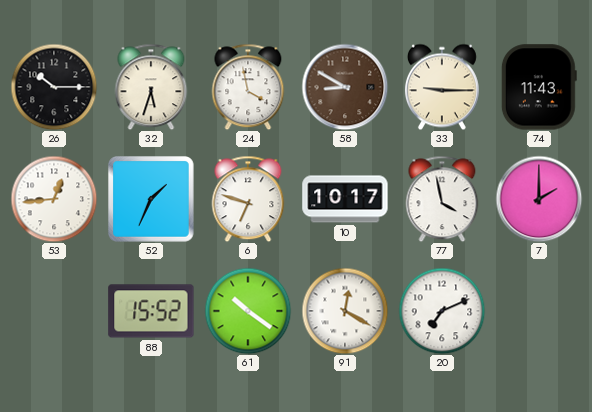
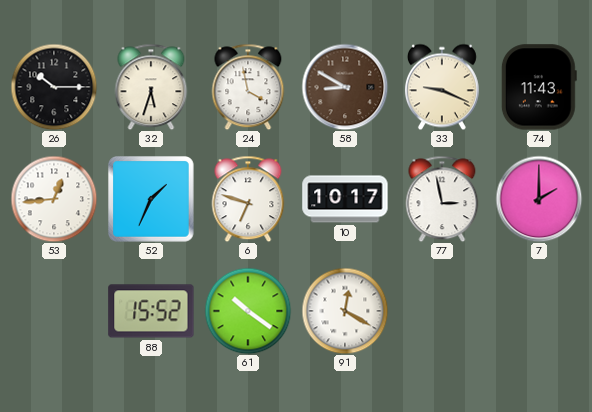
33: 9:15 -> 9:19 (442, 87)
77: 3:58 -> 2:58 (442, 199)
20: 7:11 -> none (442, 311)
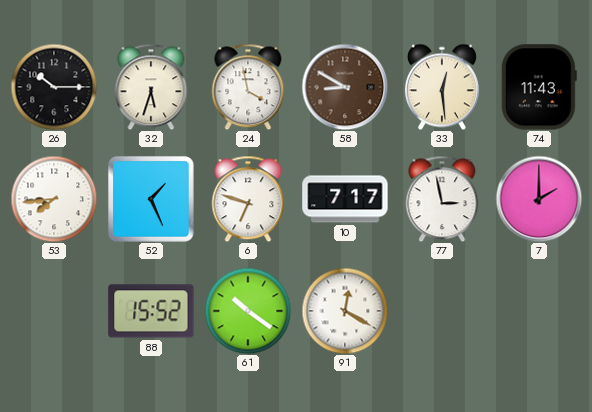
33: 9:19 -> 12:29 (442, 87)
53: 12:44 -> 7:44 (54, 199)
52: 1:34 -> 1:26 (152, 200)
10: 10:17 -> 7:17 (345, 199)
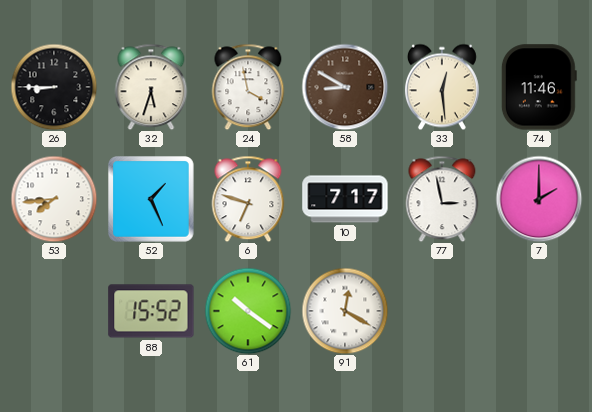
26: 10:15 -> 8:45 (54, 87)
74: 11:43 -> 11:46 (539, 87)
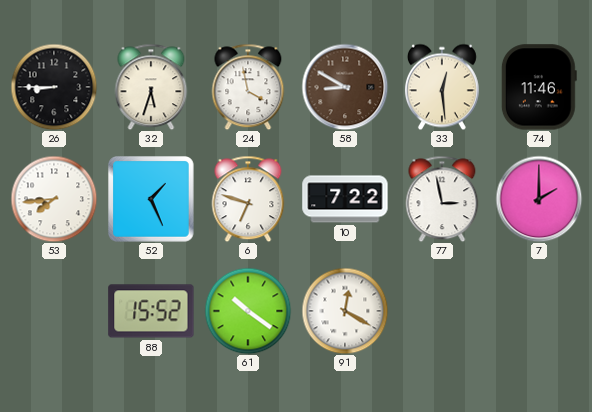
10: 7:17 -> 7:22 (345, 199)
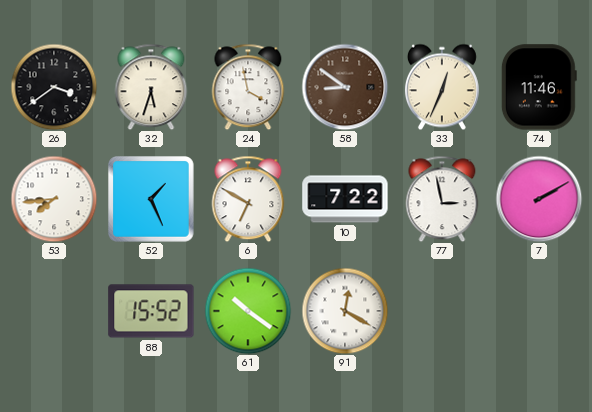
26: 8:45 -> 3:39 (54, 87)
58: 8:50 -> 8:51 (345, 87)
33: 12:29 -> 12:34 (442, 87)
6: 6:48 -> 6:50 (248, 199)
7: 2:00 -> 2:10 (539, 199)
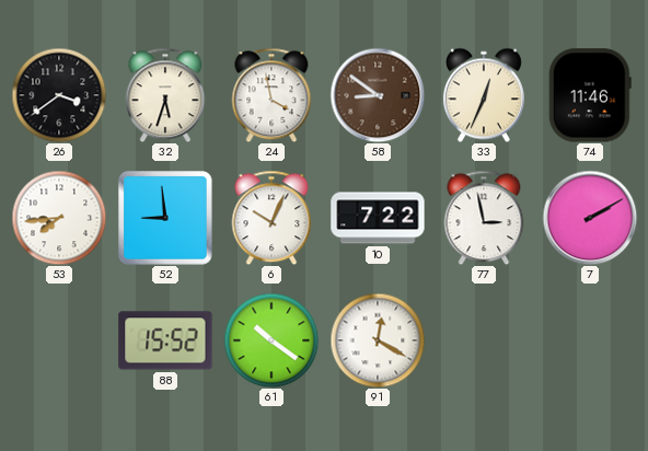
52: 1:26 -> 8:59 (166, 219)
6: 6:50 -> 10:04 (271, 218)
